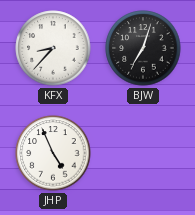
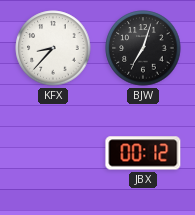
JHP: 4:56 -> none (53, 153)
JBX: none -> 00:12 (143, 153)
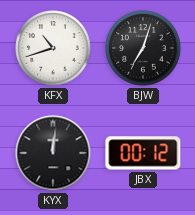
KFX: 8:37 -> 10:42 (53, 48)
KYX: none -> 12:01 (53, 153)
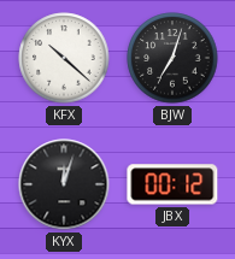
KFX: 10:42 -> 10:22 (64, 58)
KYX: 12:01 -> 12:03 (64, 184)
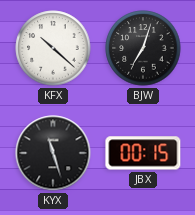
KYX: 12:03 -> 11:27 (53, 153)
JBX: 00:12 -> 00:15 (143, 153)
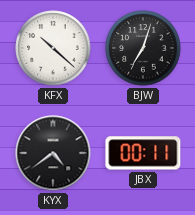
KYX: 11:27 -> 4:39 (53, 153)
JBX: 00:15 -> 00:11 (143, 153)
